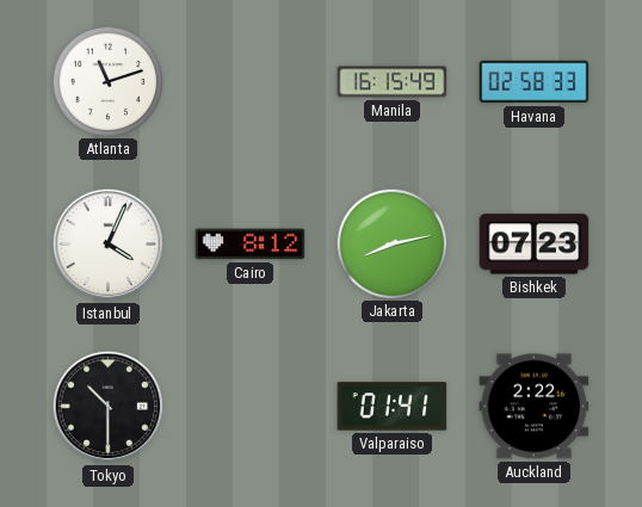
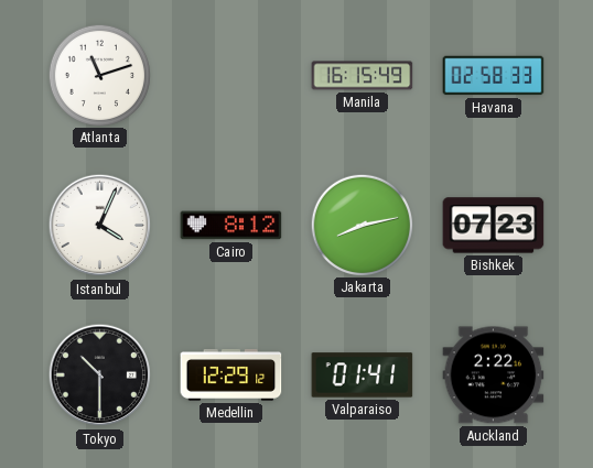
Medellin: none -> 12:29 (231, 376)
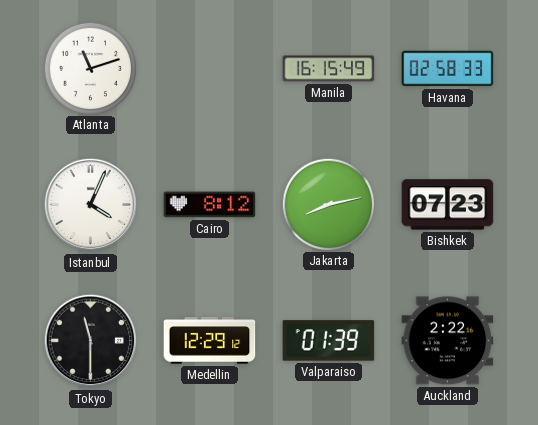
Tokyo: 10:30 -> 11:30 (91, 341)
Valparaiso: 01:41 -> 01:39 (329, 341)
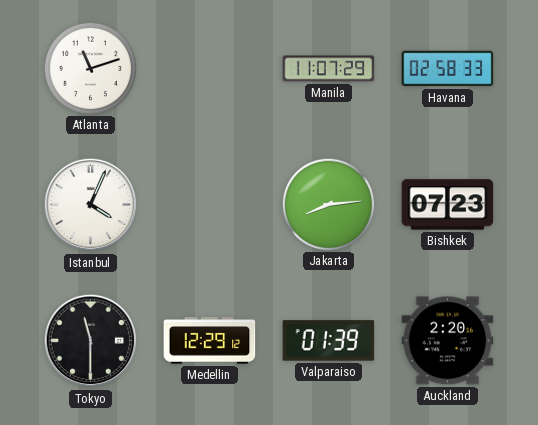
Manila: 16:15 -> 11:07 (329, 69)
Cairo: 8:12 -> none (210, 205)
Jakarta: 8:13 -> 8:14 (328, 204)
Auckland: 2:22 -> 2:20 (448, 341)
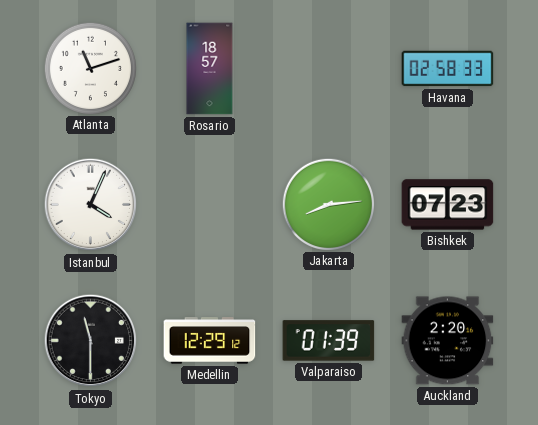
Rosario: none -> 18:57 (210, 69)
Manila: 11:07 -> none (329, 69)
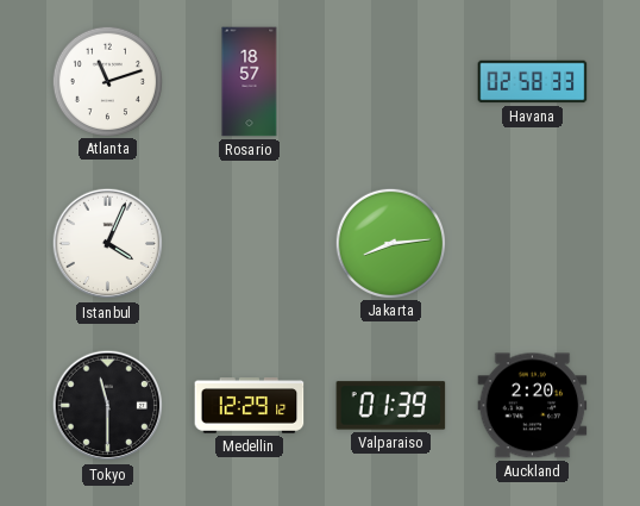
Bishkek: 07:23 -> none (448, 205)
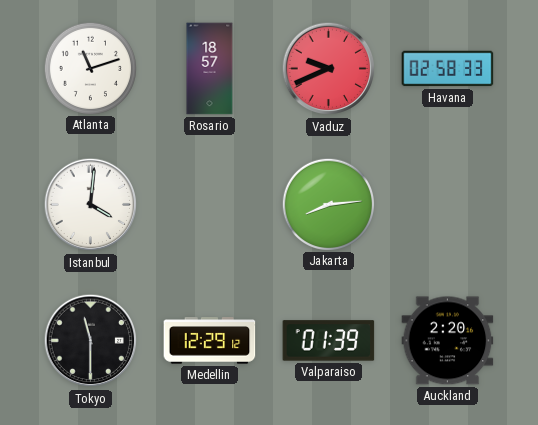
Vaduz: none -> 9:41 (329, 69)
Istanbul: 4:04 -> 4:01 (91, 205)
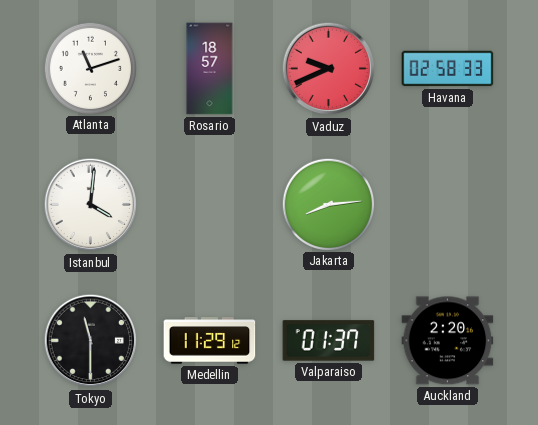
Medellin: 12:29 -> 11:29 (210, 341)
Valparaiso: 01:39 -> 01:37 (329, 341)
